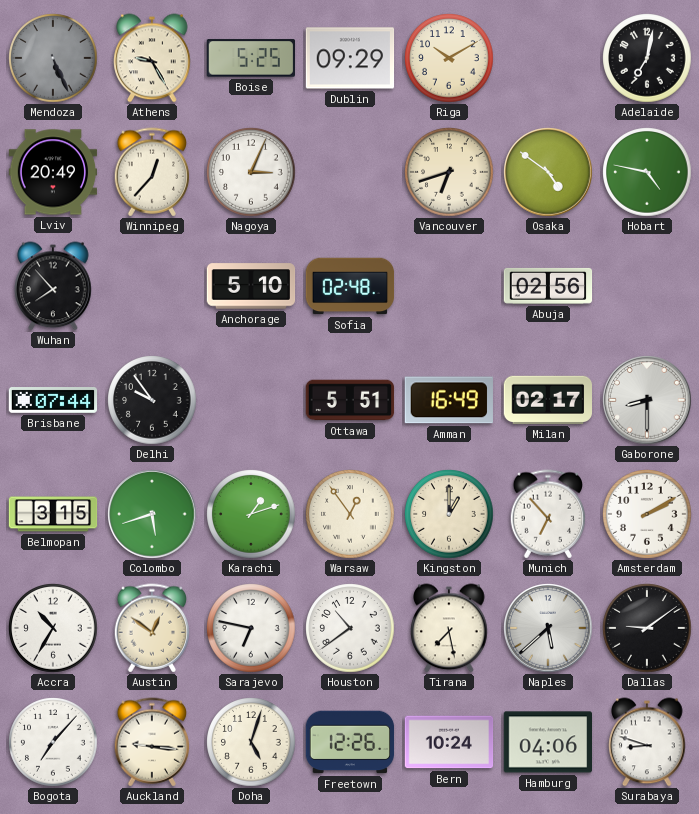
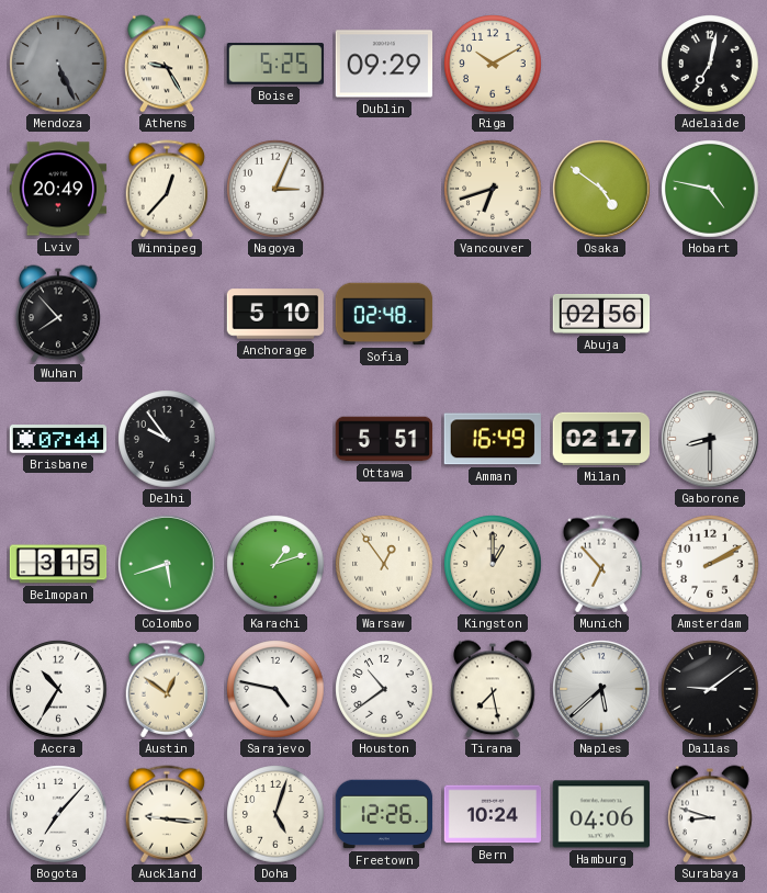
Sarajevo: 6:47 -> 4:47 (275, 689)
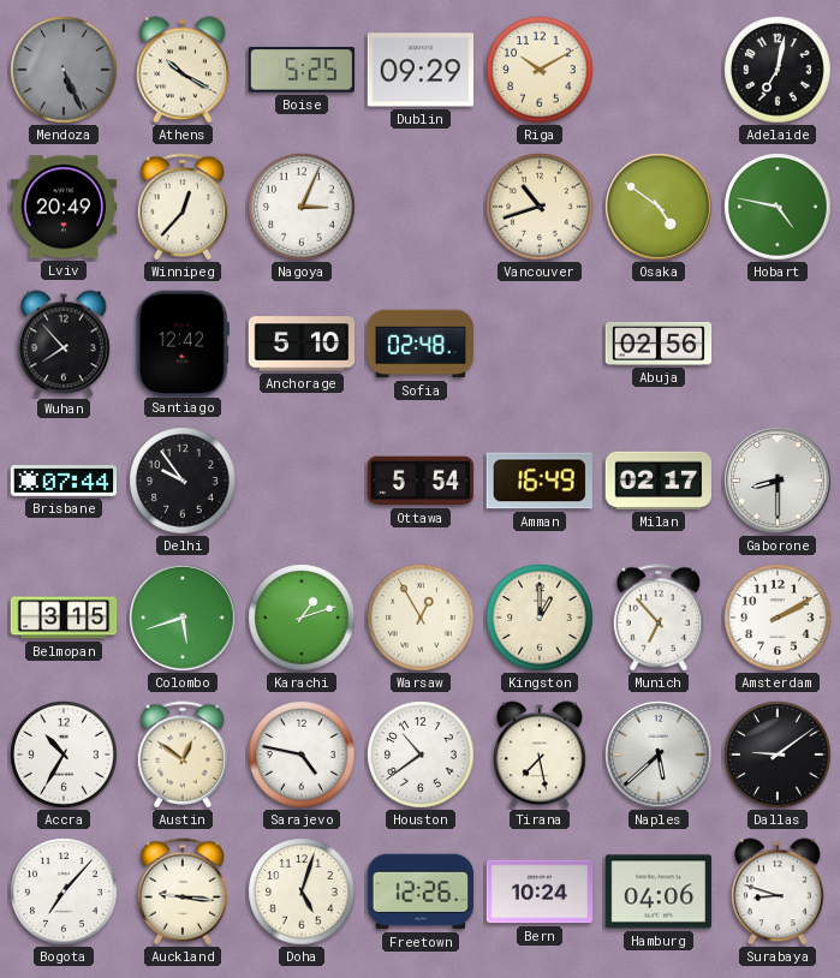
Athens: 9:25 -> 10:20 (183, 70)
Vancouver: 6:42 -> 10:42 (540, 207)
Santiago: none -> 12:42 (183, 342)
Ottawa: 5:51 -> 5:54 (421, 481)
Warsaw: 12:54 -> 12:55 (421, 618)
